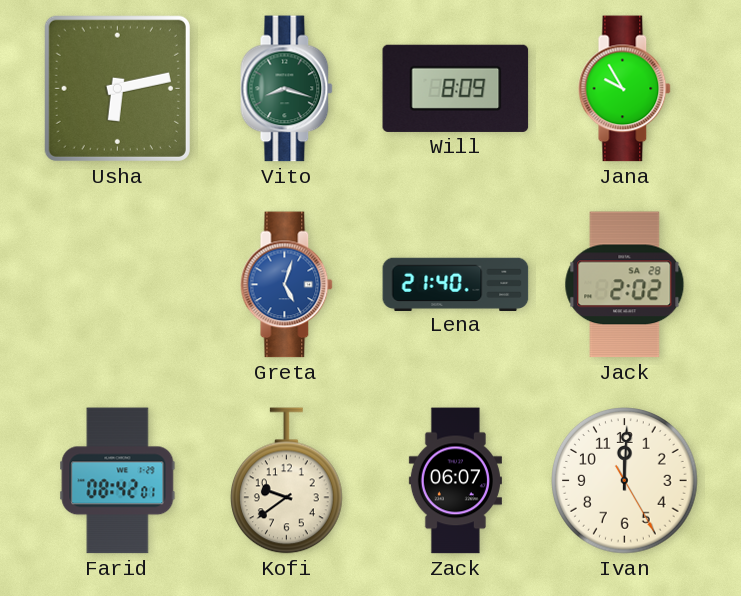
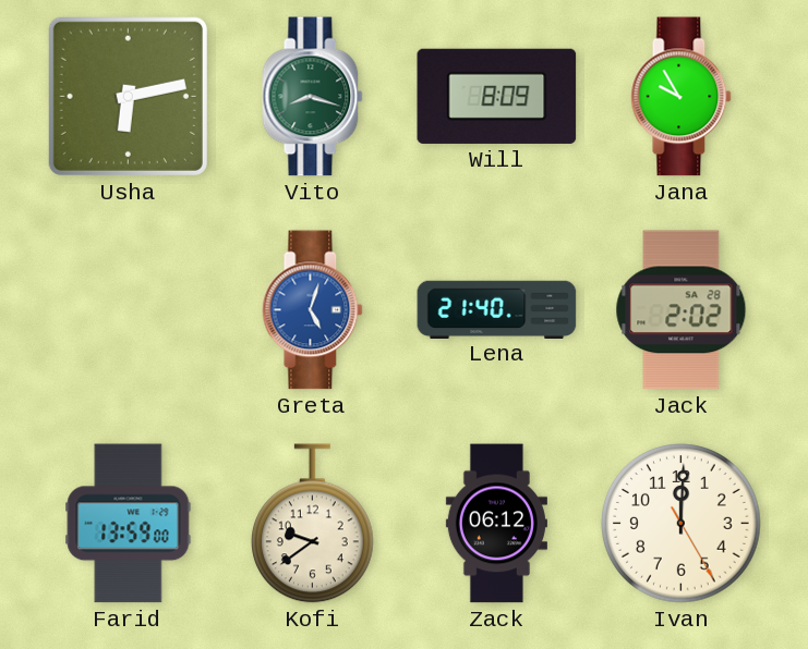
Farid: 08:42 -> 13:59 (129, 524)
Zack: 06:07 -> 06:12 (496, 524)
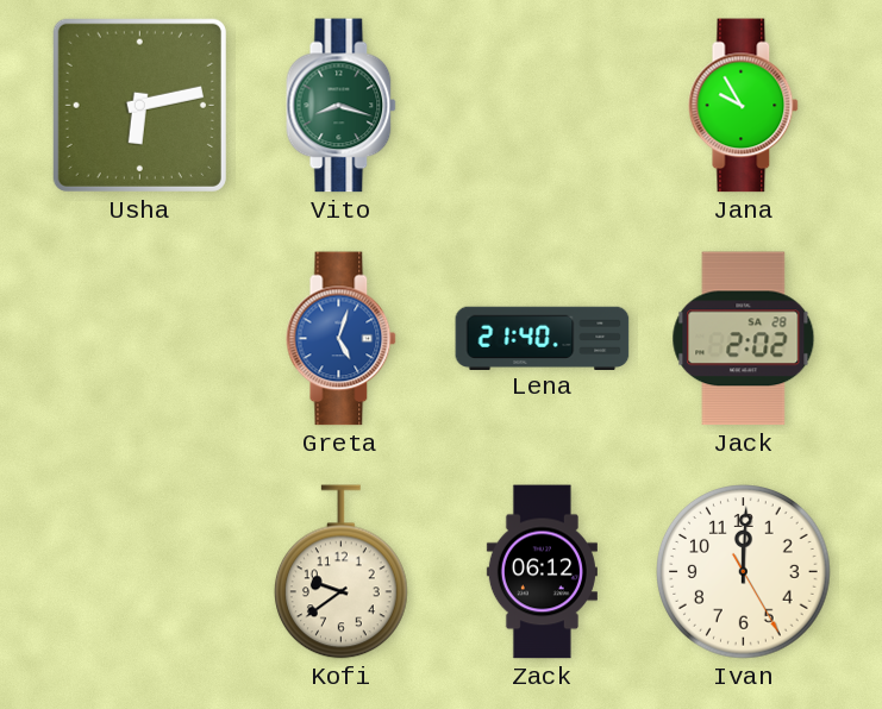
Will: 8:09 -> none (497, 96)
Farid: 13:59 -> none (129, 524)
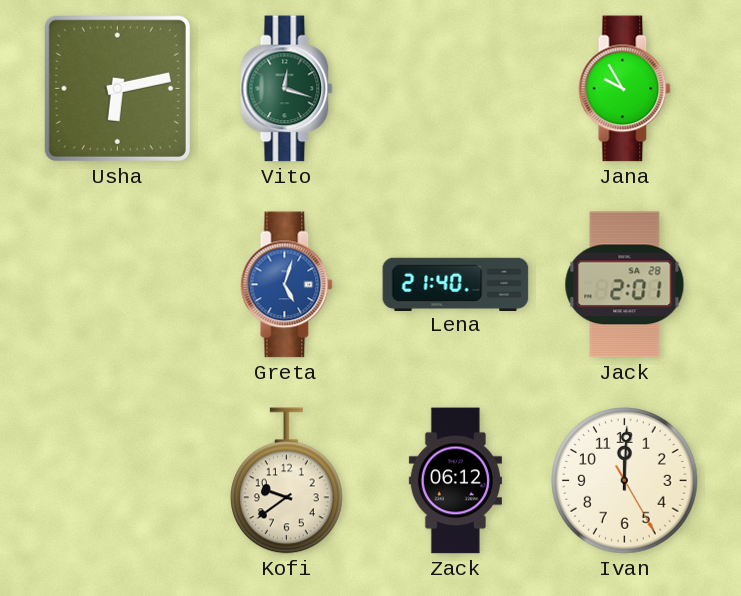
Vito: 8:18 -> 12:18 (287, 89)
Jack: 2:02 -> 2:01 (625, 285)
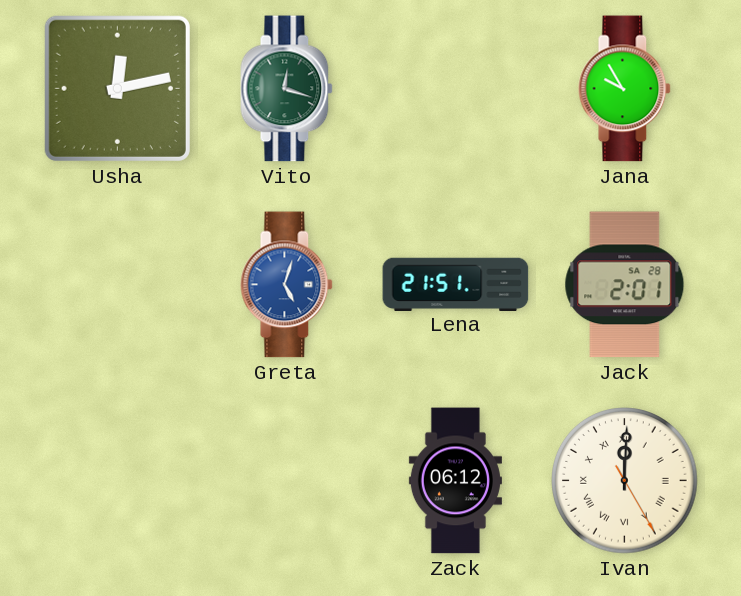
Usha: 6:13 -> 12:13 (117, 88)
Lena: 21:40 -> 21:51 (456, 284)
Kofi: 9:39 -> none (287, 481)
Ivan numerals: Arabic -> Roman (625, 481)
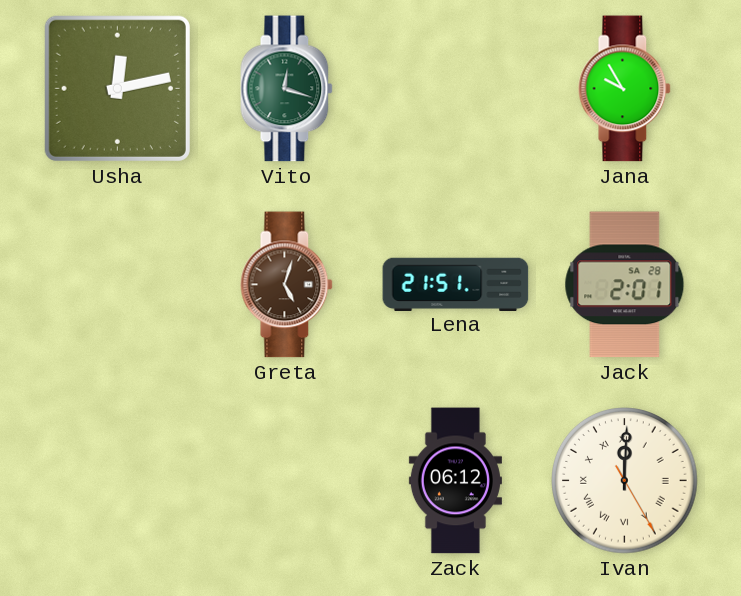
Greta dial: blue -> brown (287, 285)
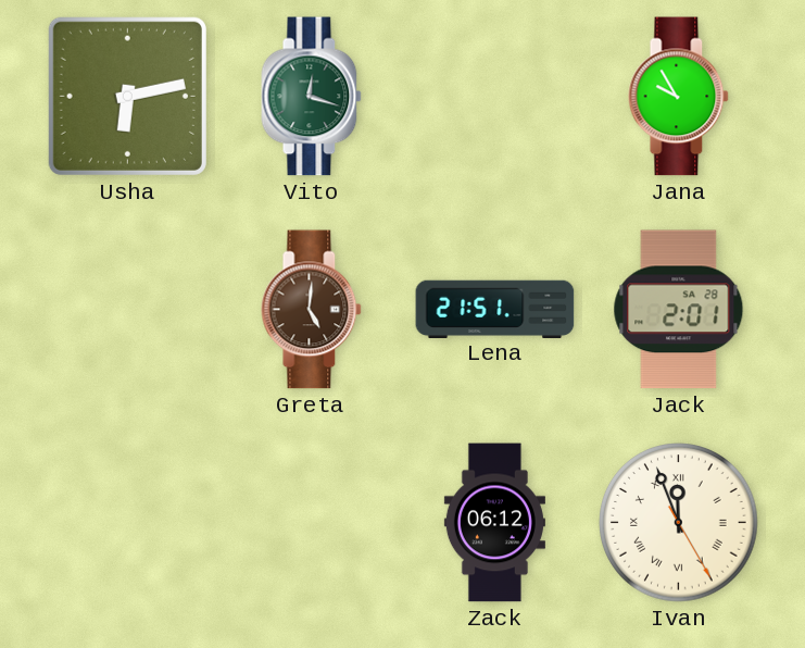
Usha: 12:13 -> 6:13 (127, 96)
Greta: 5:03 -> 5:01 (312, 310)
Ivan: 12:00 -> 11:56 (679, 523)
